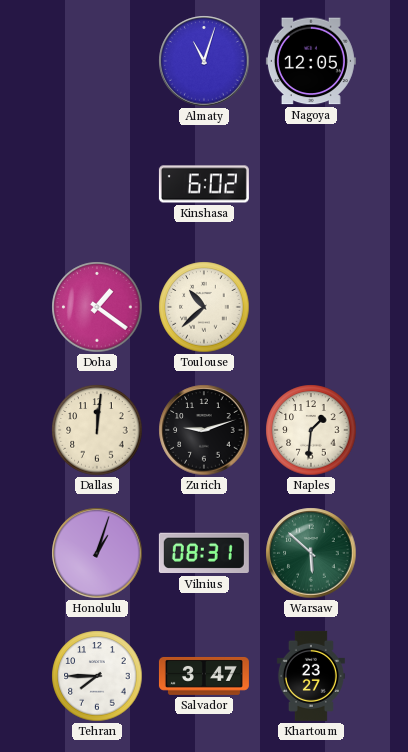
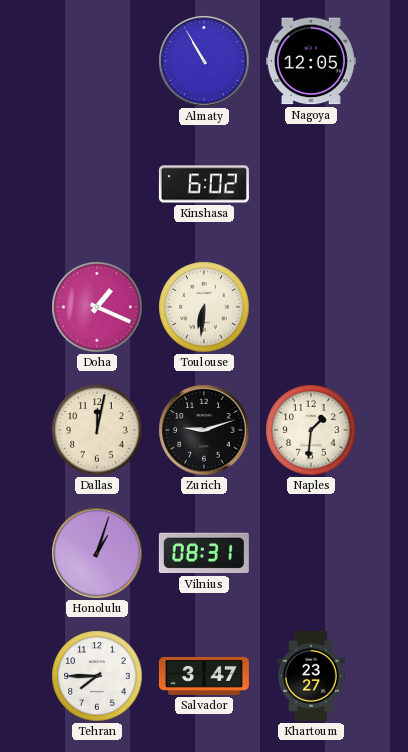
Almaty: 11:03 -> 10:55 (204, 61)
Doha: 1:21 -> 1:19 (97, 307)
Toulouse: 10:38 -> 6:31 (204, 307)
Dallas: 12:01 -> 12:02 (97, 430)
Warsaw: 5:52 -> none (311, 553)
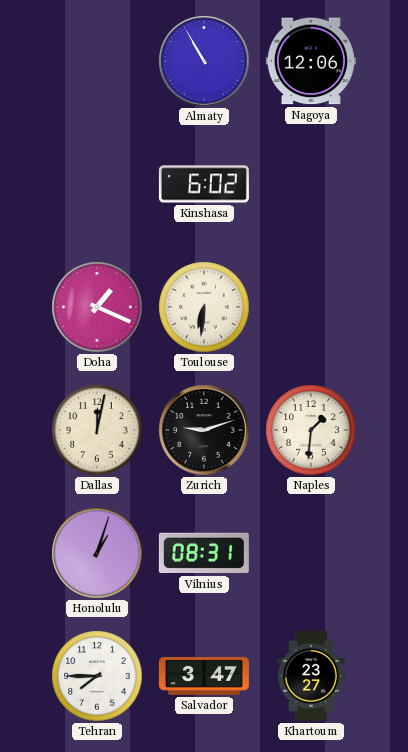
Nagoya: 12:05 -> 12:06 (311, 61)
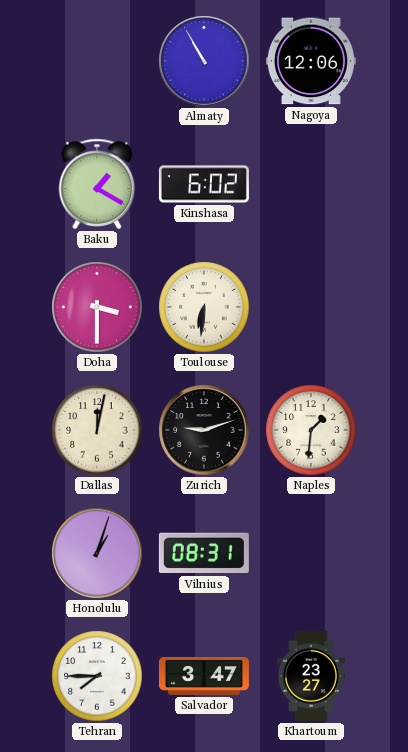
Baku: none -> 1:20 (97, 184)
Doha: 1:19 -> 3:30 (97, 307)
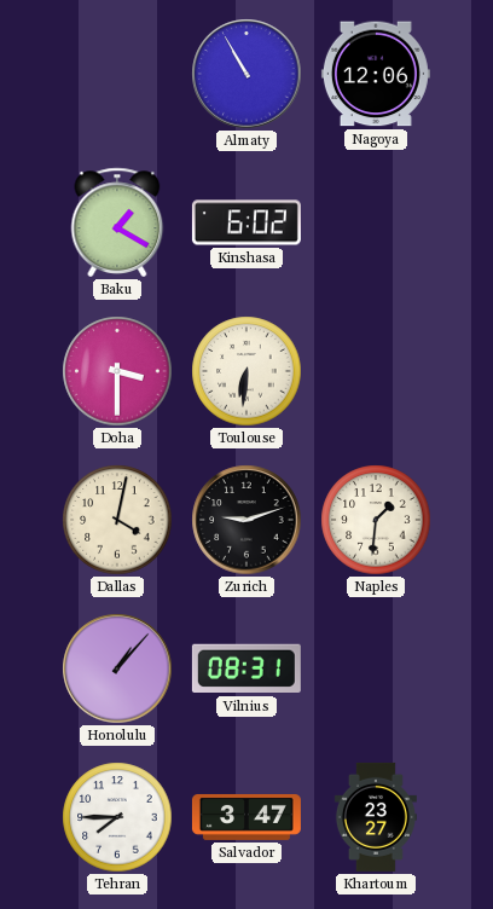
Dallas: 12:02 -> 4:02 (117, 520)
Honolulu: 1:03 -> 1:07 (117, 668)
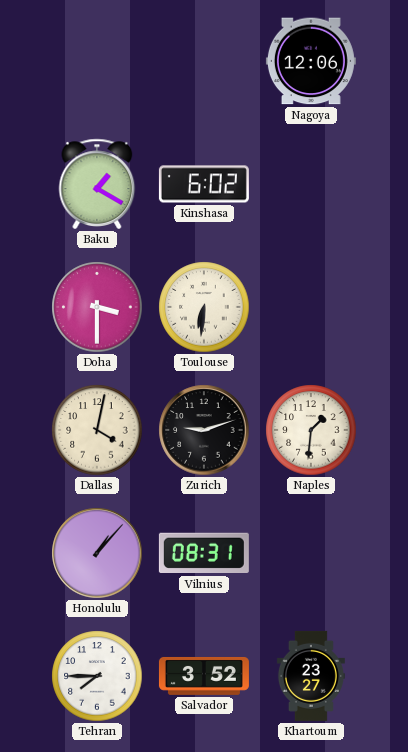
Almaty: 10:55 -> none (246, 74)
Salvador: 3:47 -> 3:52 (204, 676)
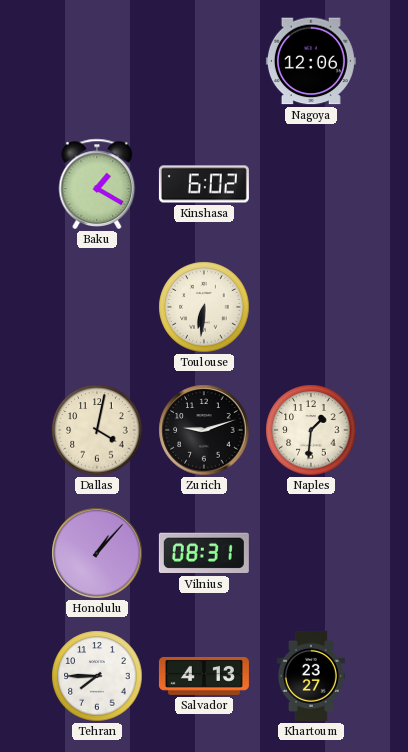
Doha: 3:30 -> none (97, 307)
Salvador: 3:52 -> 4:13 (204, 676)
